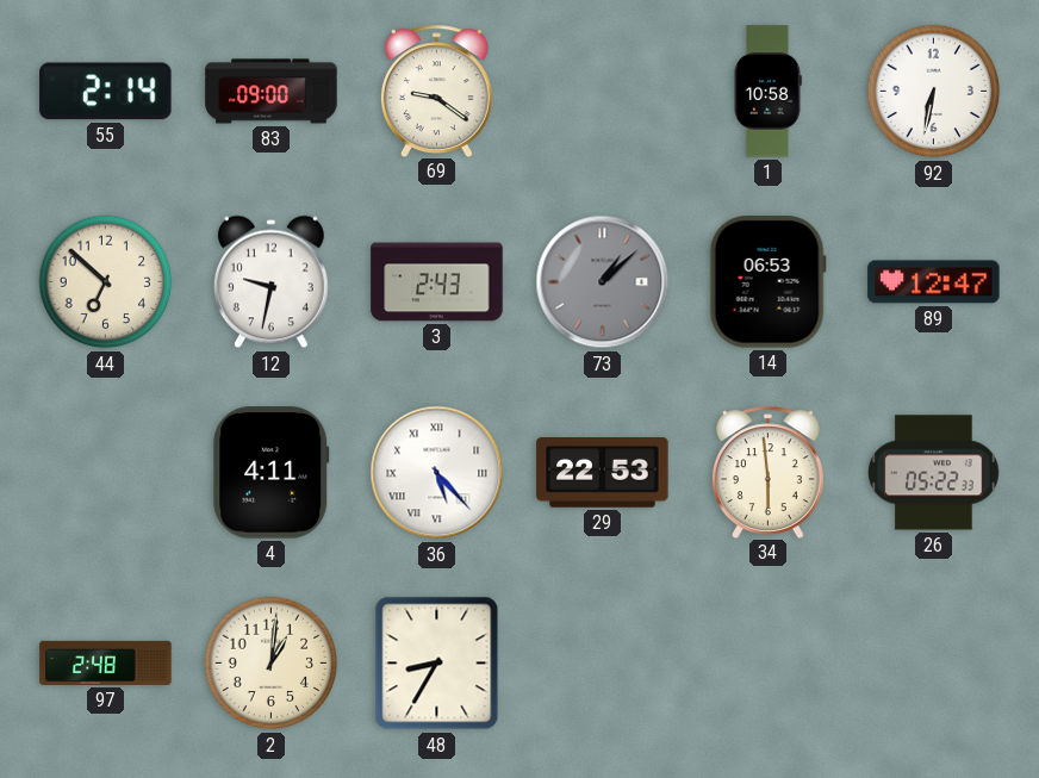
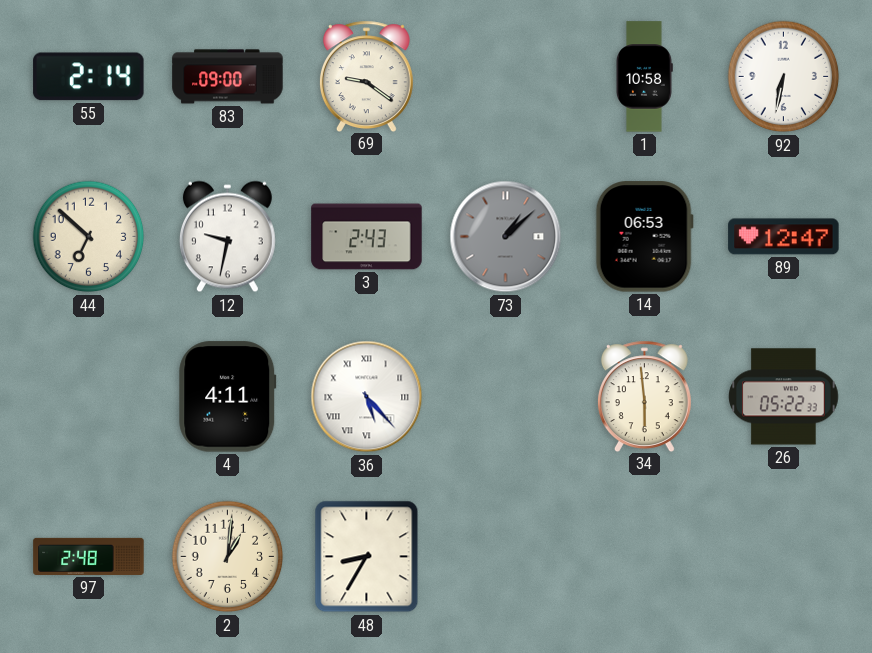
29: 22:53 -> none (603, 473)
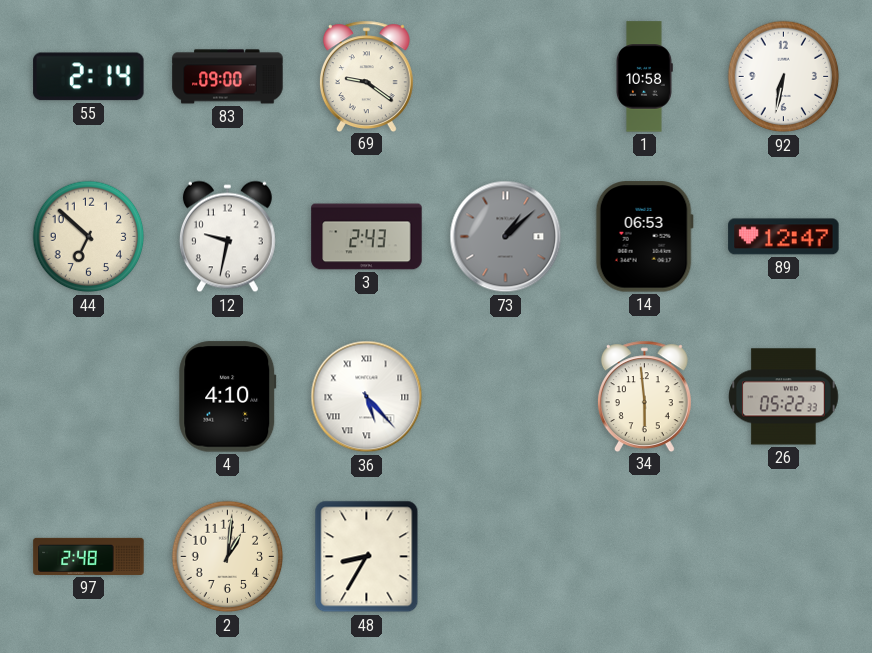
4: 4:11 -> 4:10 (228, 397)
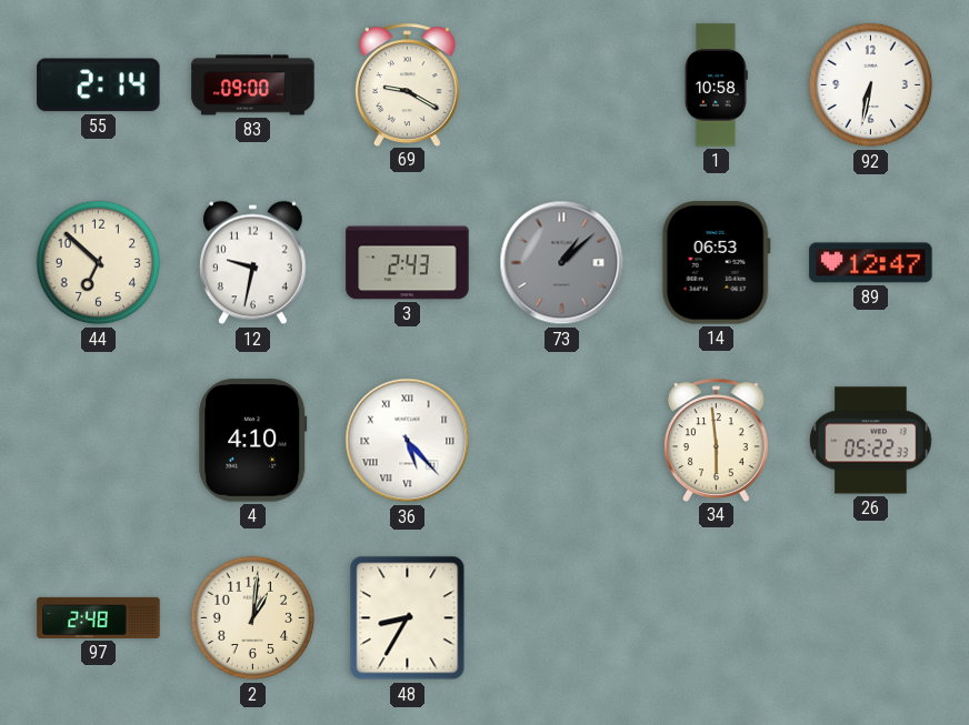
69: 9:21 -> 9:20 (407, 84)
